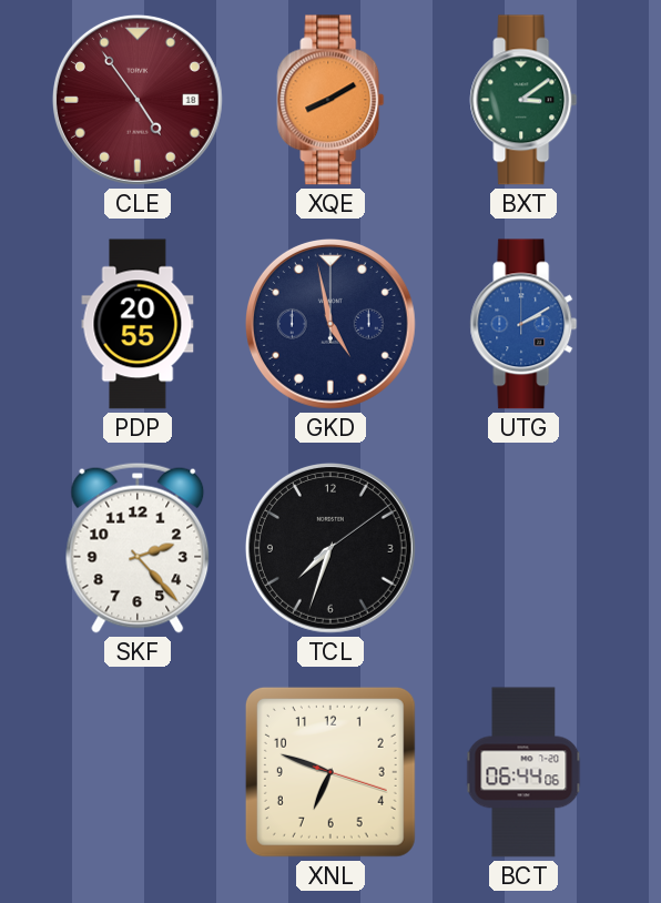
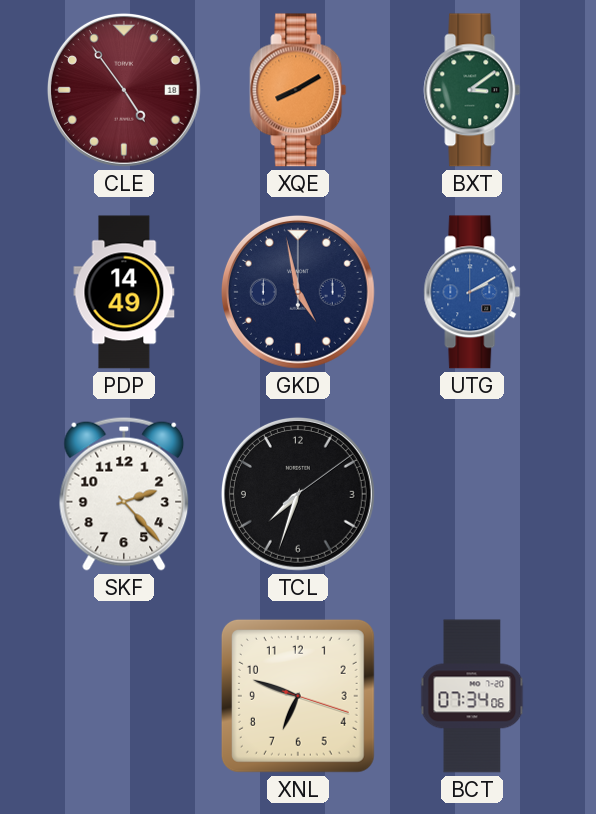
PDP: 20:55 -> 14:49 (124, 292)
BCT: 06:44 -> 07:34 (472, 696)
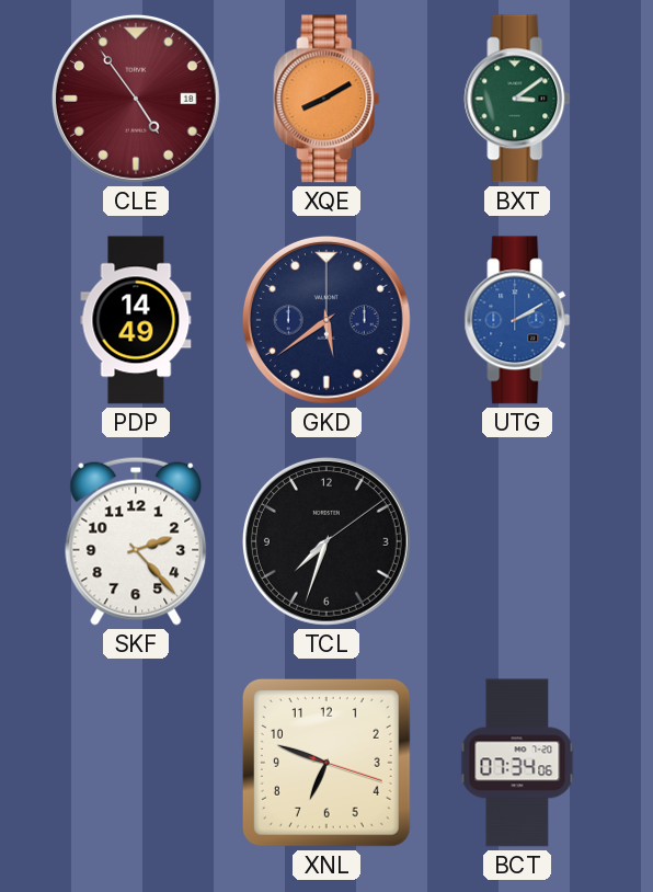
GKD: 4:58 -> 5:39 (326, 320)
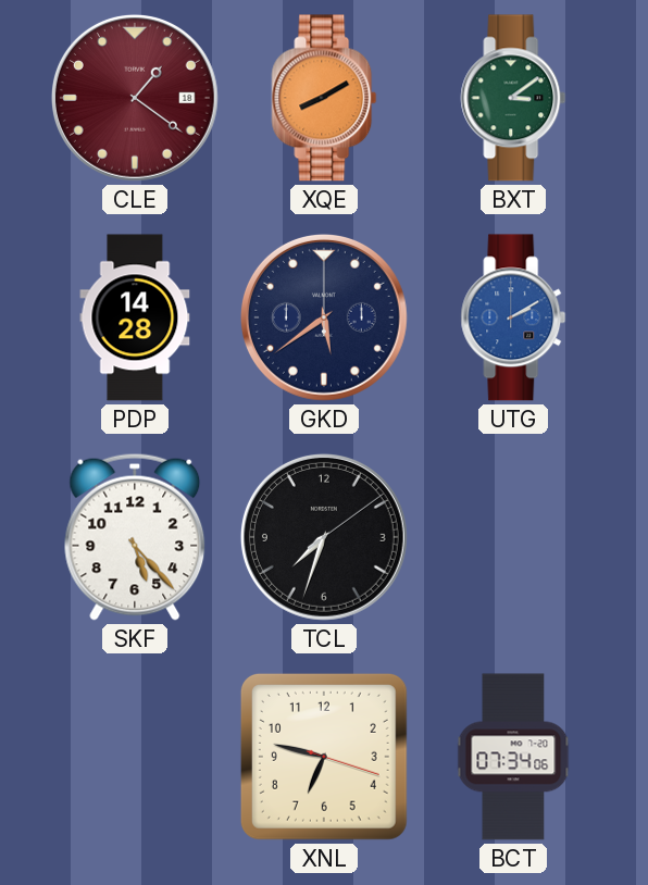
CLE: 4:54 -> 1:21 (135, 98)
PDP: 14:49 -> 14:28 (135, 317)
SKF: 2:23 -> 5:23 (135, 537)
XNL: 6:48 -> 6:47 (324, 757)
